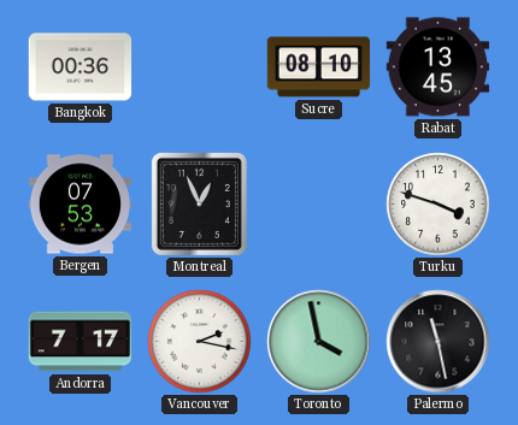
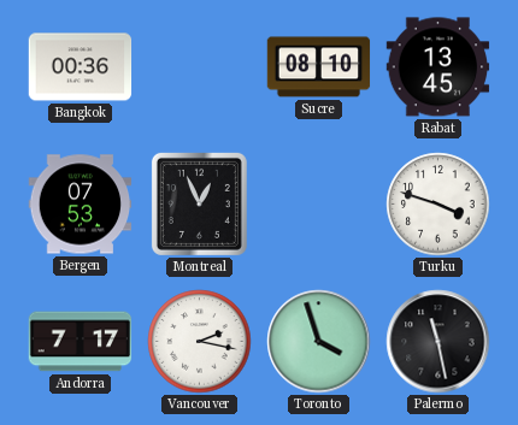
Toronto: 3:58 -> 3:57 (319, 342)
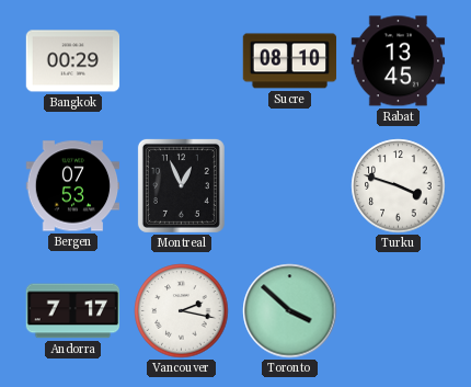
Bangkok: 00:36 -> 00:29 (73, 61)
Toronto: 3:57 -> 3:52 (290, 311)
Palermo: 11:28 -> none (438, 342)
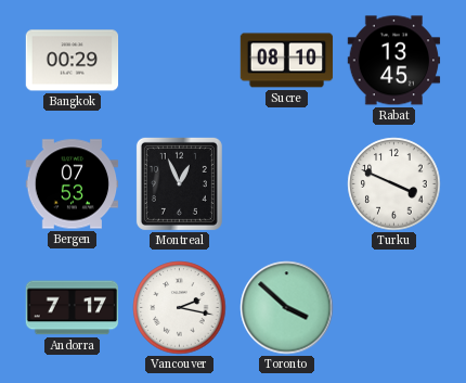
Turku: 3:48 -> 3:49 (394, 184)
